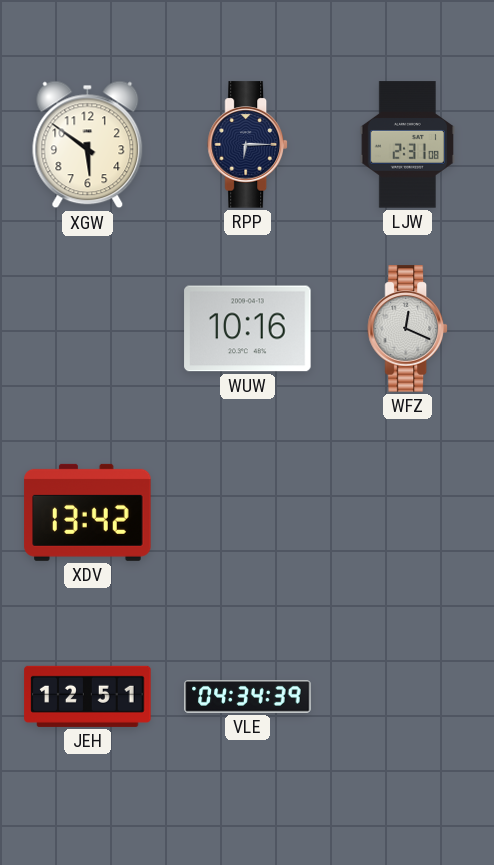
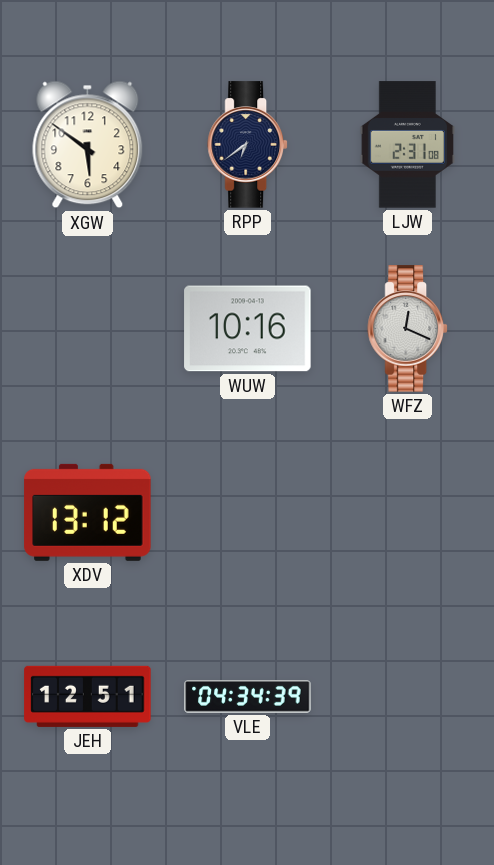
RPP: 6:15 -> 6:39 (247, 145)
XDV: 13:42 -> 13:12 (88, 512)
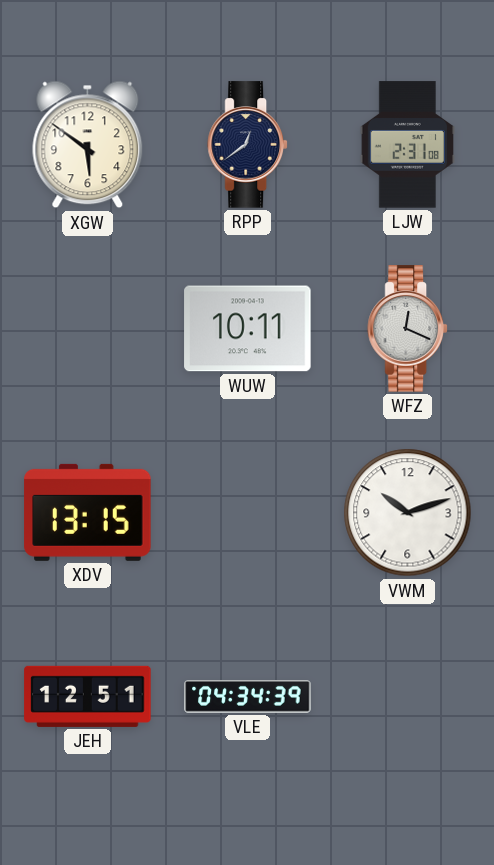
RPP: 6:39 -> 12:39 (247, 145)
WUW: 10:16 -> 10:11 (248, 329)
XDV: 13:12 -> 13:15 (88, 512)
VWM: none -> 10:12 (408, 513)
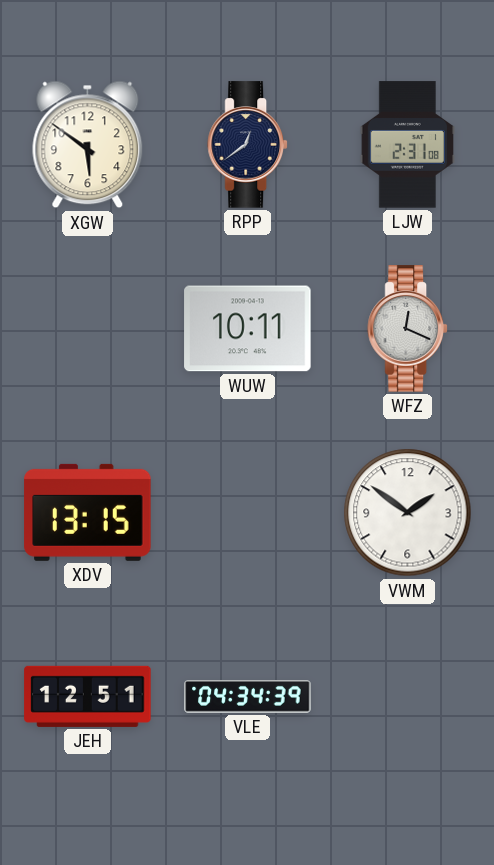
VWM: 10:12 -> 1:51 (408, 513)
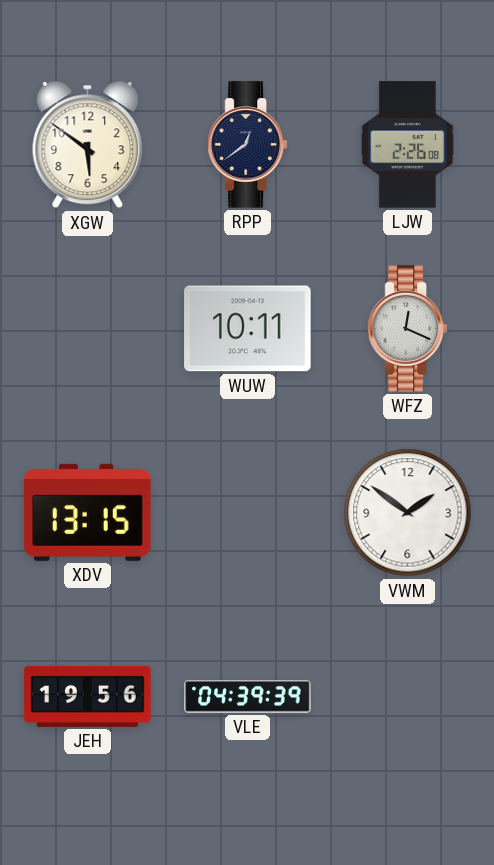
LJW: 2:31 -> 2:26 (407, 145)
JEH: 12:51 -> 19:56 (88, 696)
VLE: 04:34 -> 04:39 (248, 697)
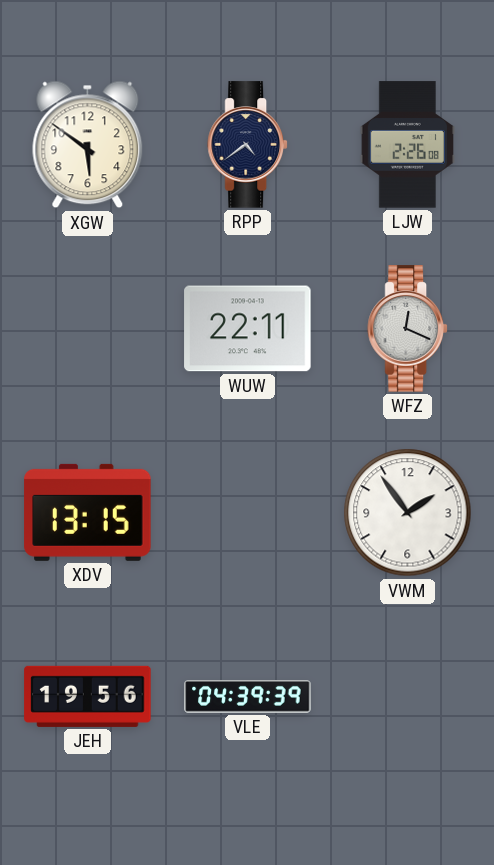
RPP: 12:39 -> 4:39 (247, 145)
WUW: 10:11 -> 22:11 (248, 329)
VWM: 1:51 -> 1:54 (408, 513)
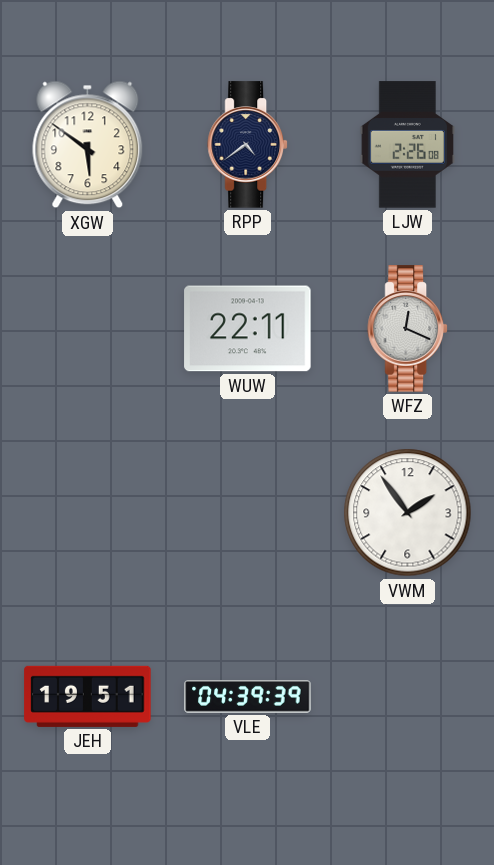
XDV: 13:15 -> none (88, 512)
JEH: 19:56 -> 19:51 (88, 696)
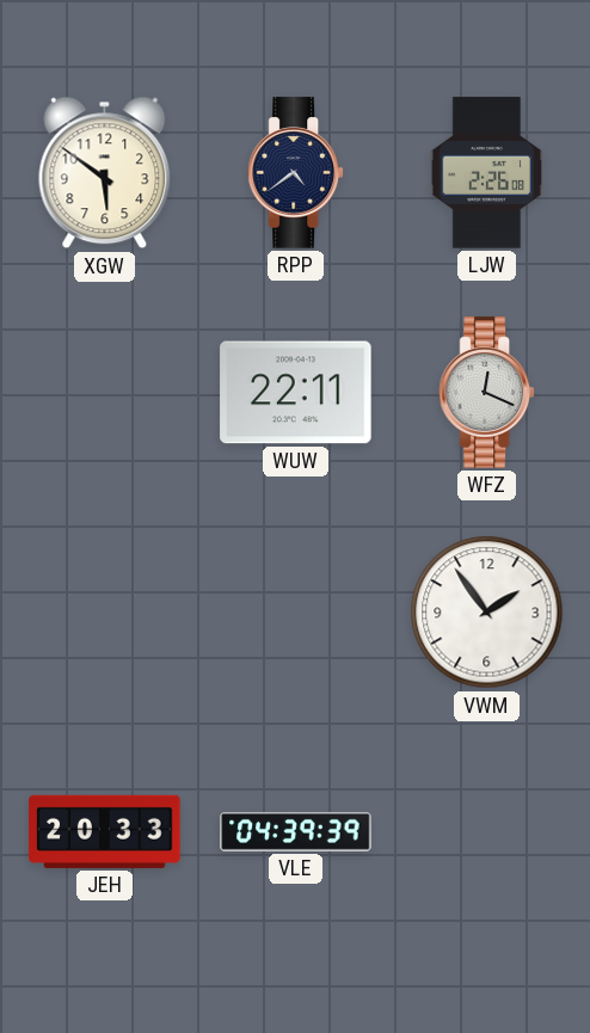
JEH: 19:51 -> 20:33 (105, 831)
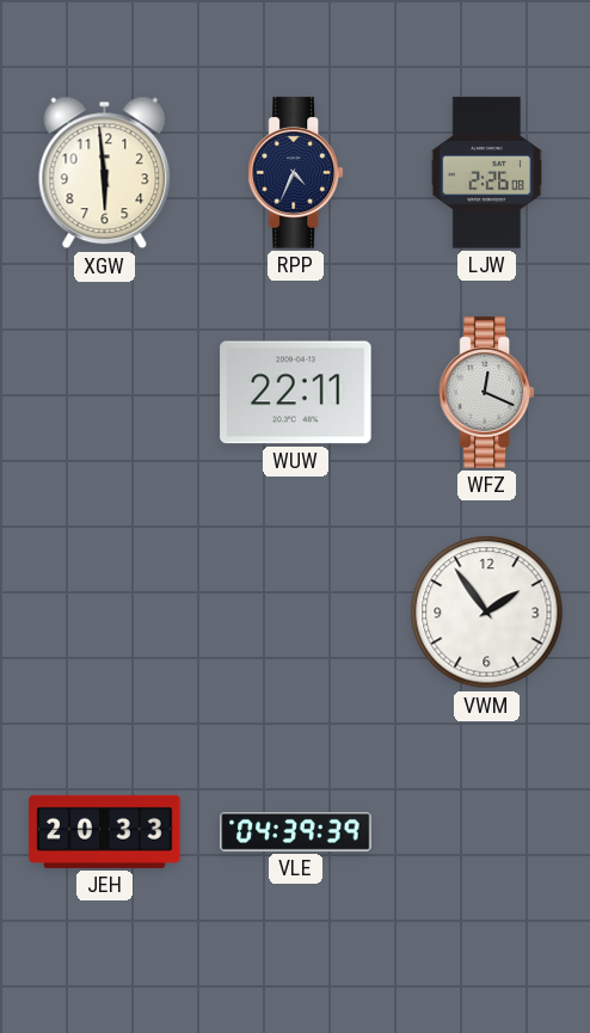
XGW: 5:51 -> 5:59 (105, 173)
RPP: 4:39 -> 4:34 (295, 173)
